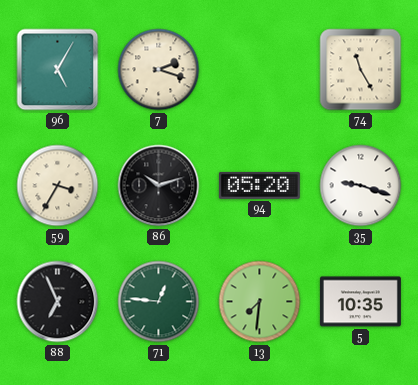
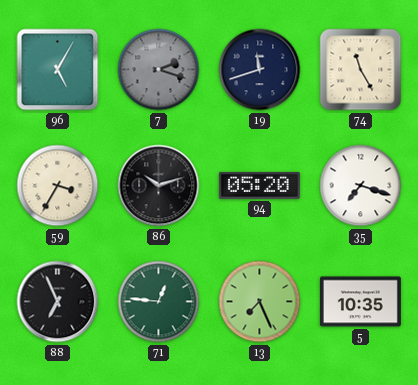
7 dial: cream -> grey (159, 70)
19: none -> 11:42 (260, 70)
35: 9:18 -> 7:18 (361, 186)
13: 7:31 -> 7:26 (260, 302)
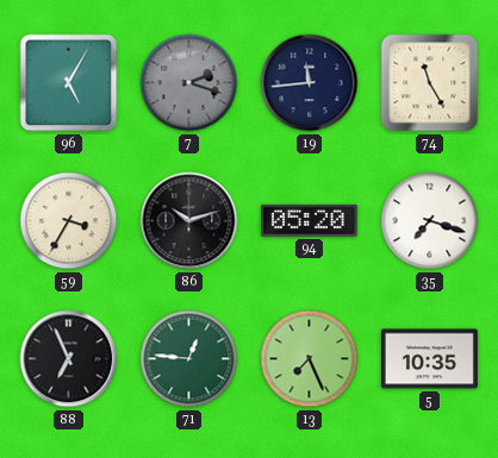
19: 11:42 -> 11:44 (310, 83)
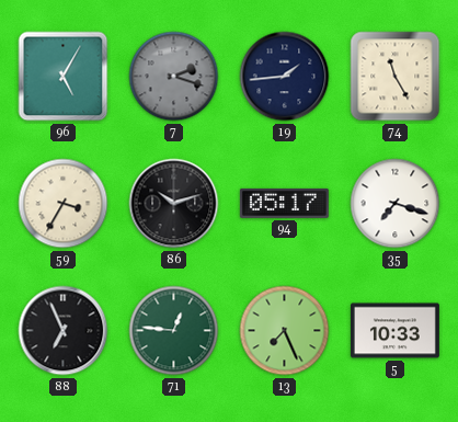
19: 11:44 -> 1:44 (285, 77)
94: 05:20 -> 05:17 (284, 203)
5: 10:35 -> 10:33 (394, 331)
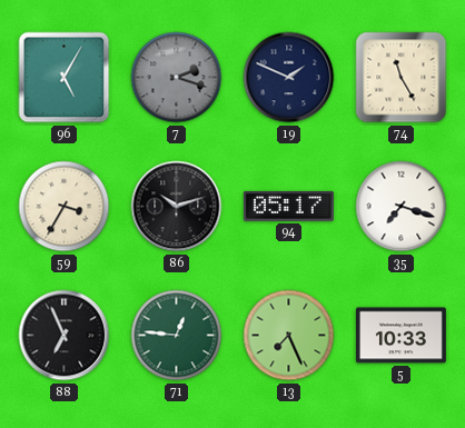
19: 1:44 -> 1:49 (289, 78)
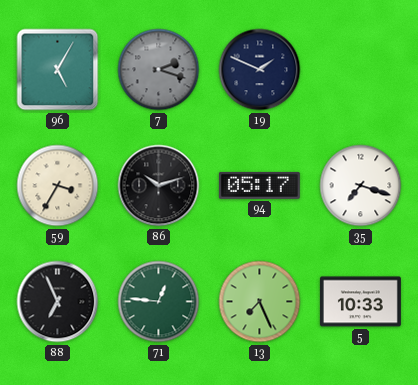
74: 11:25 -> none (402, 78)
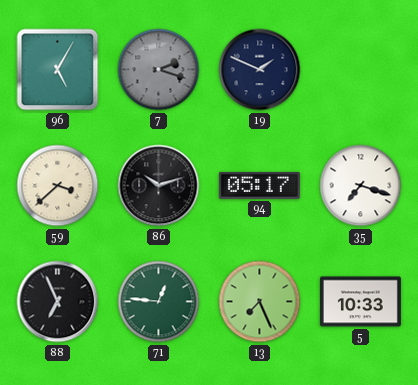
59: 3:35 -> 3:38 (58, 186)
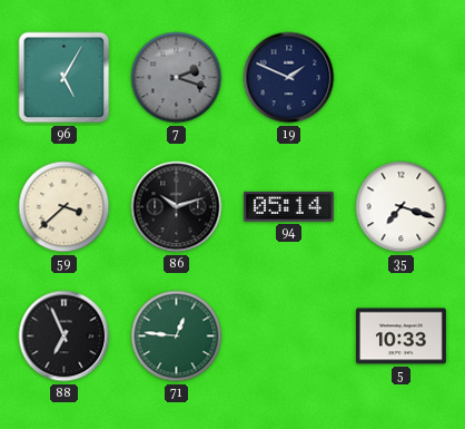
94: 05:17 -> 05:14 (288, 206)
13: 7:26 -> none (260, 302)
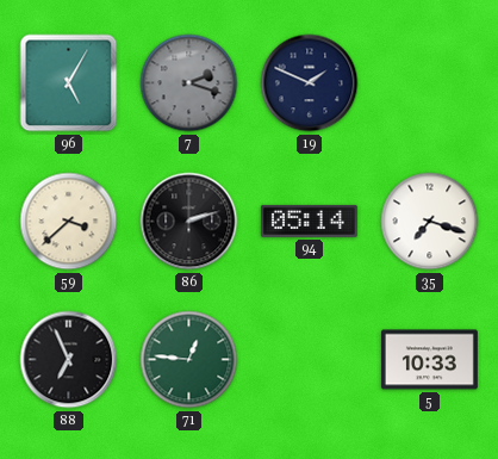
86: 10:12 -> 2:12 (189, 222)
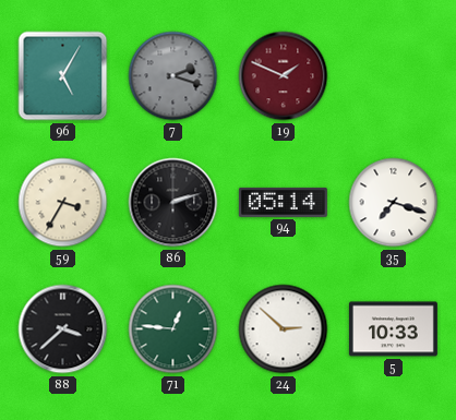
19 dial: navy -> burgundy (284, 76)
59: 3:38 -> 3:35 (63, 203)
88: 6:56 -> 3:38 (63, 329)
24: none -> 2:52 (284, 329)
